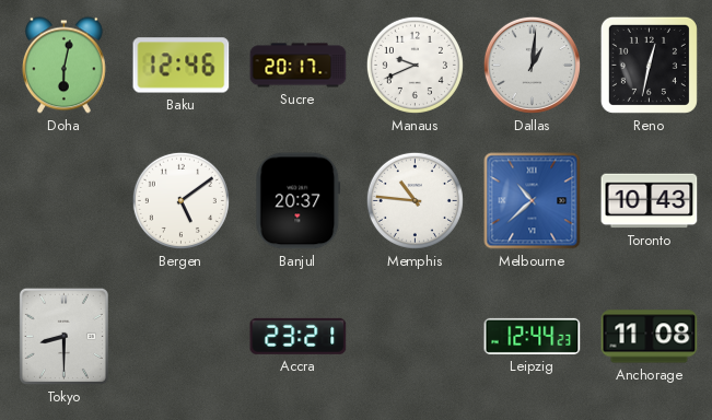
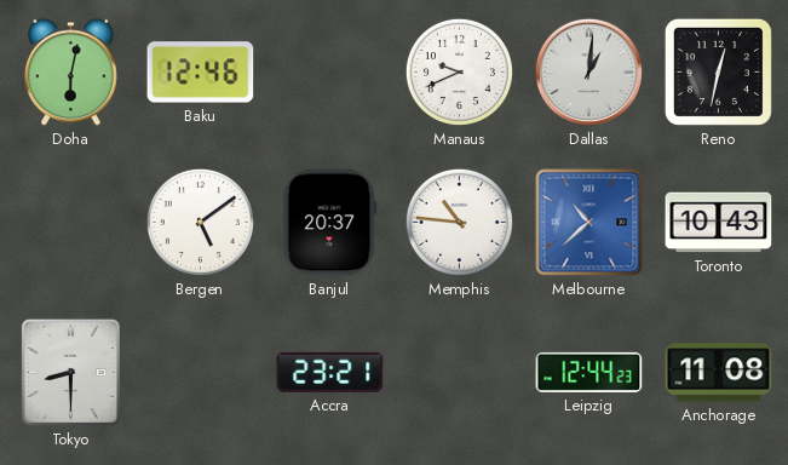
Sucre: 20:17 -> none (299, 66)
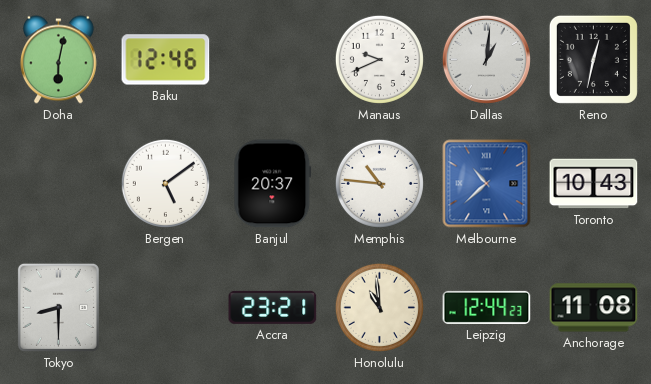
Honolulu: none -> 10:59 (379, 307)
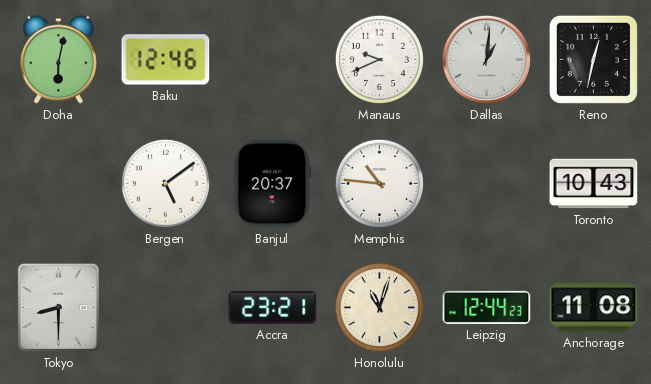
Melbourne: 10:38 -> none (487, 184)
Honolulu: 10:59 -> 11:03 (379, 307)
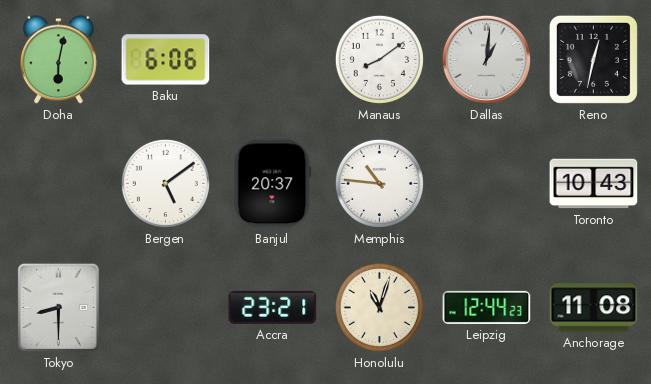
Baku: 12:46 -> 6:06 (166, 60)
Manaus: 9:41 -> 8:09 (379, 59)
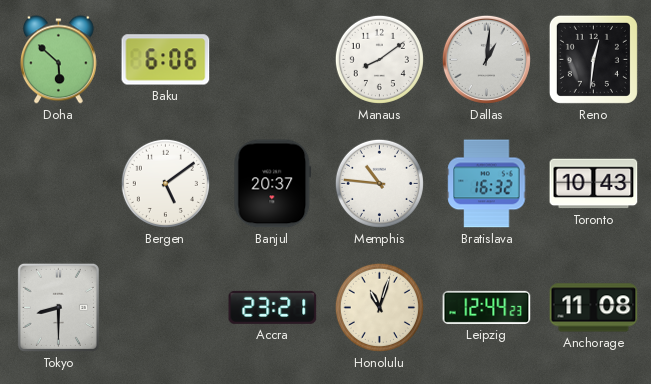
Doha: 6:02 -> 5:52 (58, 60)
Reno: 12:32 -> 12:31 (593, 59)
Bratislava: none -> 16:32 (487, 184)
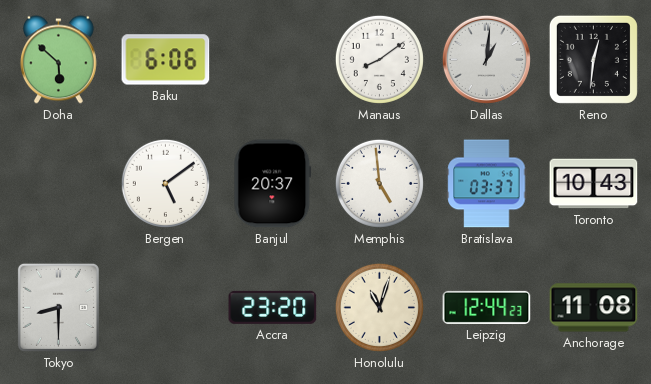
Memphis: 10:46 -> 4:59 (379, 183)
Bratislava: 16:32 -> 03:37 (487, 184)
Accra: 23:21 -> 23:20 (273, 307)
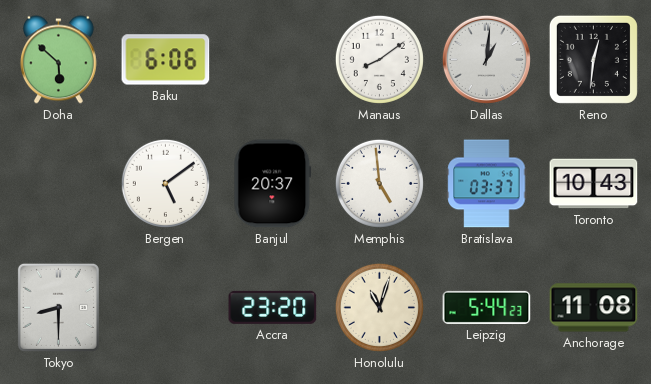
Leipzig: 12:44 -> 5:44 (487, 307)
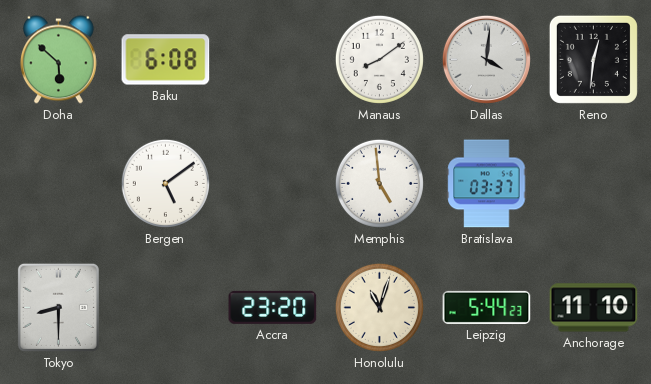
Baku: 6:06 -> 6:08 (166, 60)
Dallas: 1:01 -> 4:01 (486, 59)
Banjul: 20:37 -> none (273, 184)
Toronto: 10:43 -> none (594, 184)
Anchorage: 11:08 -> 11:10 (594, 308)
